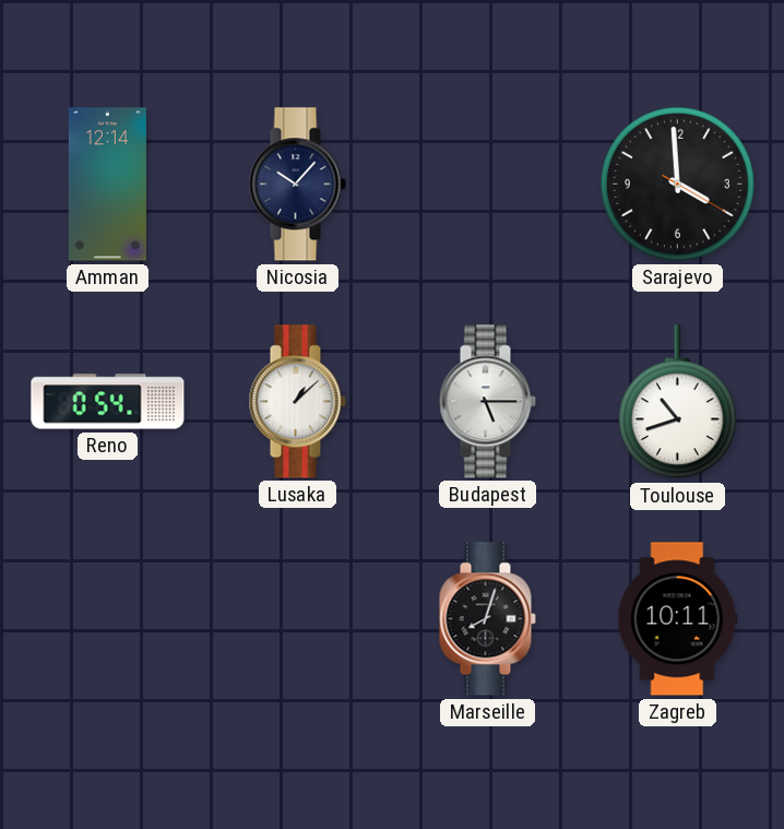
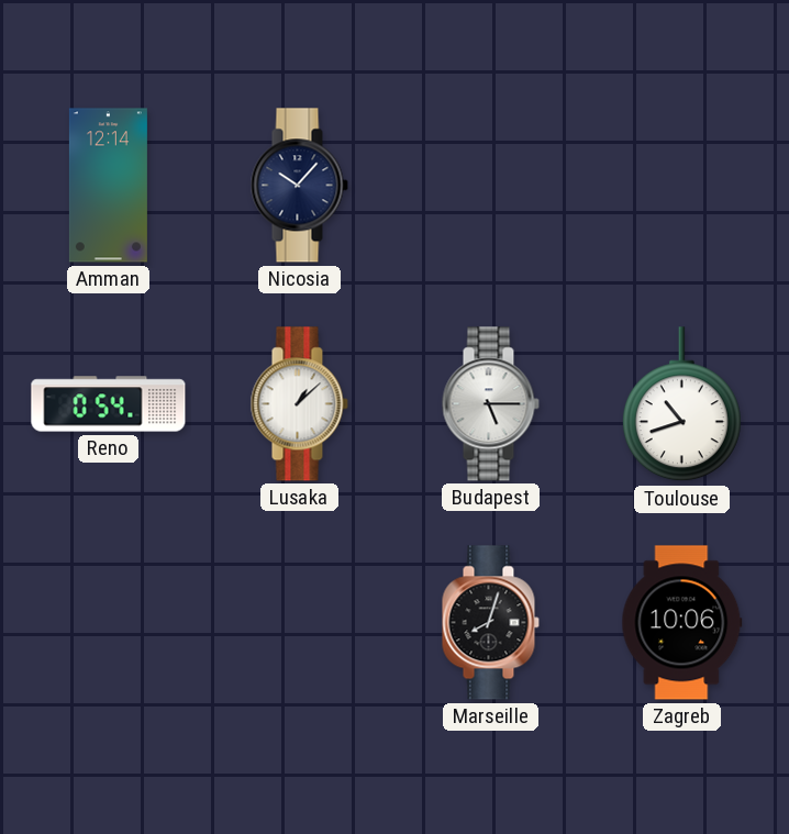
Sarajevo: 3:59 -> none (677, 183)
Zagreb: 10:11 -> 10:06 (682, 623)
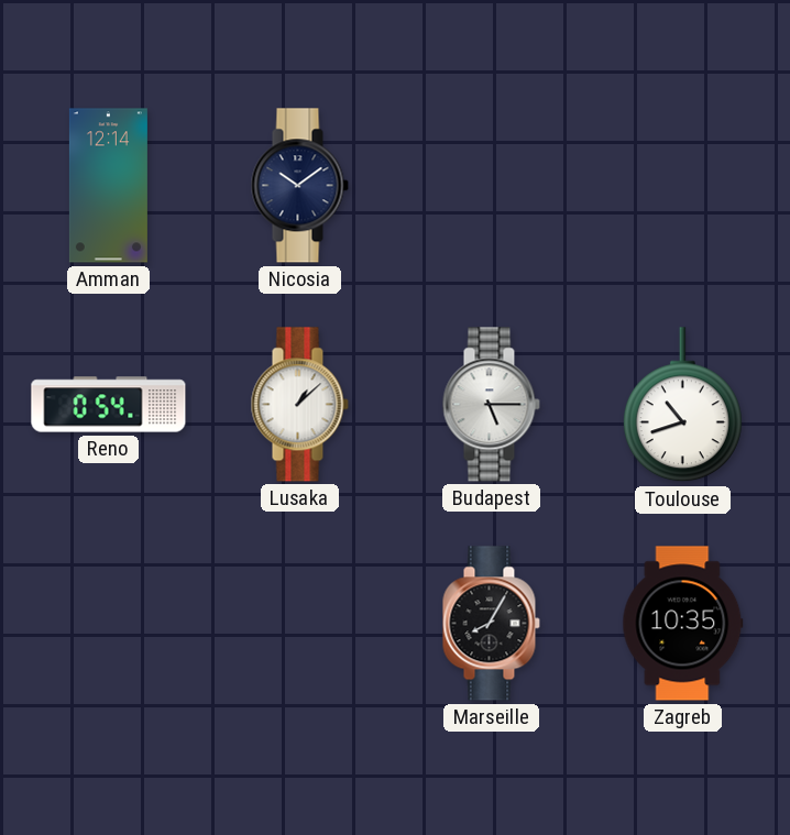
Nicosia: 10:07 -> 10:09 (299, 186)
Marseille: 8:03 -> 8:05 (491, 624)
Zagreb: 10:06 -> 10:35 (683, 624)
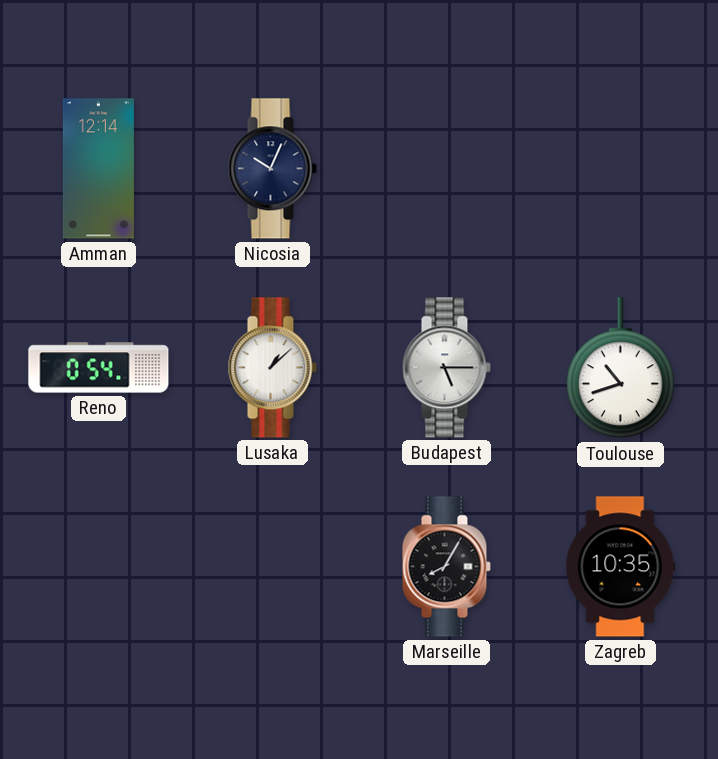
Nicosia: 10:09 -> 10:04 (272, 169)
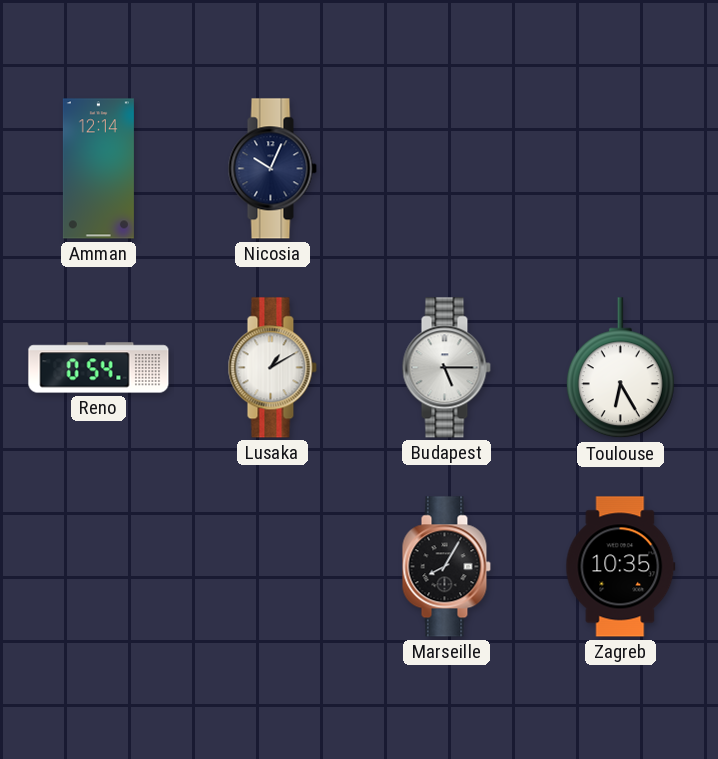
Lusaka: 1:08 -> 1:10 (272, 368)
Toulouse: 10:42 -> 6:25 (620, 368)
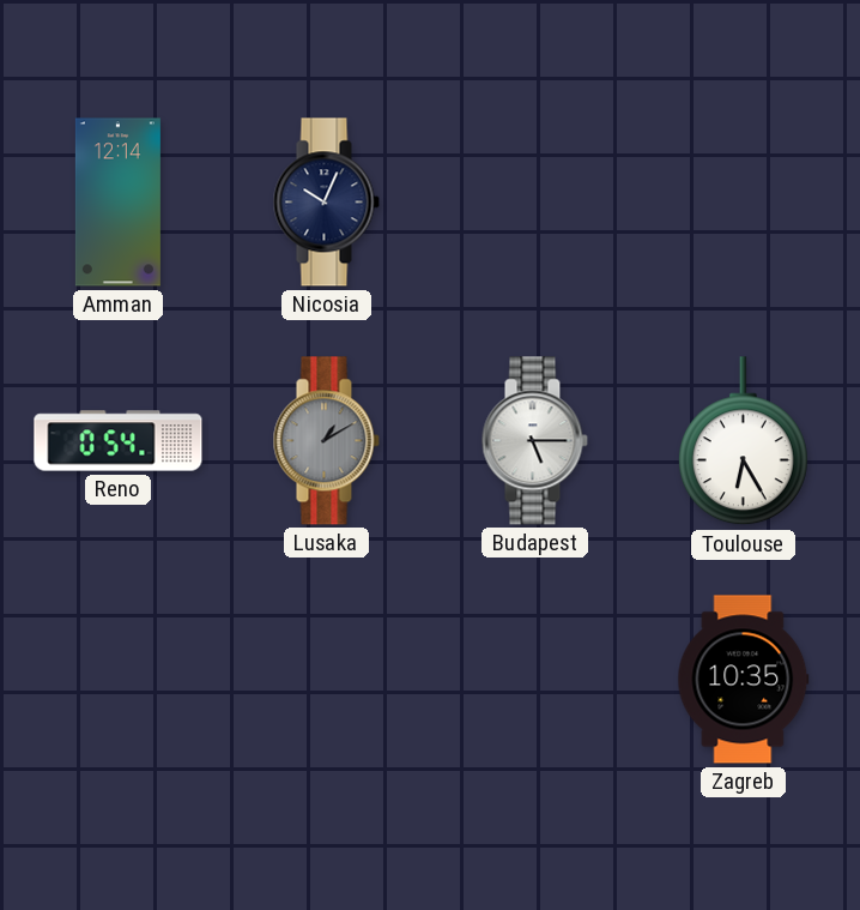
Lusaka dial: white -> grey (326, 441)
Marseille: 8:05 -> none (446, 567)
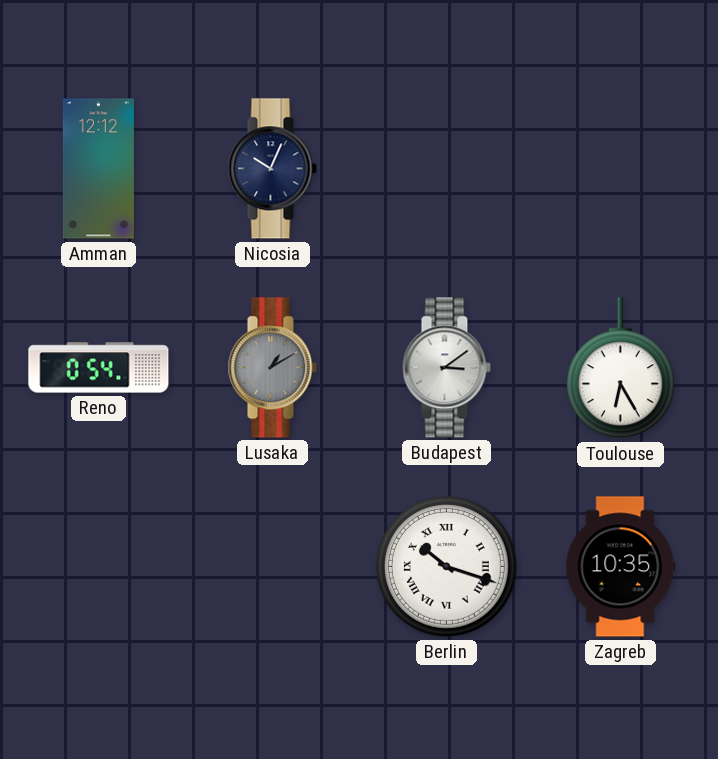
Amman: 12:14 -> 12:12 (98, 169)
Budapest: 5:15 -> 3:09 (446, 368)
Berlin: none -> 10:18 (446, 566)
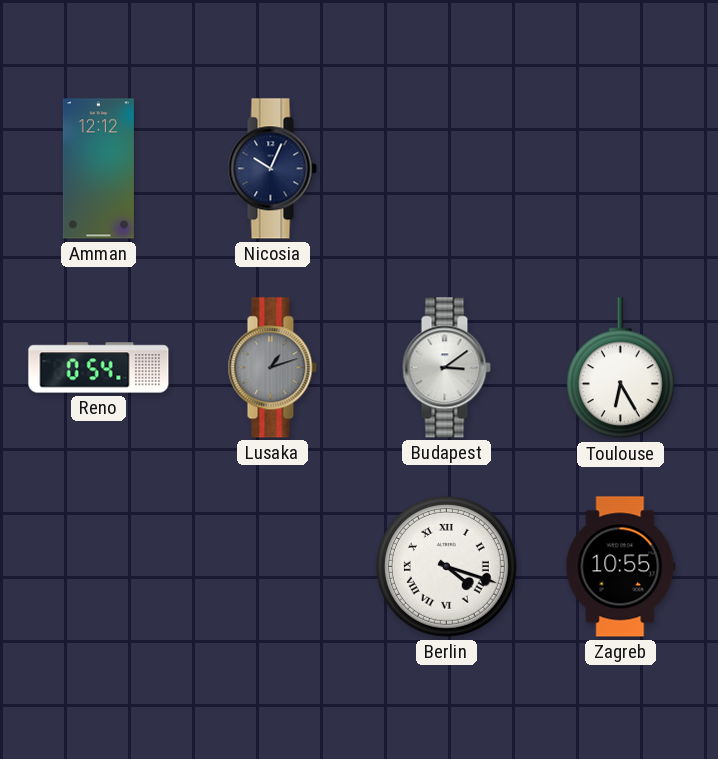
Lusaka: 1:10 -> 1:12 (272, 368)
Berlin: 10:18 -> 4:18 (446, 566)
Zagreb: 10:35 -> 10:55 (621, 567)
